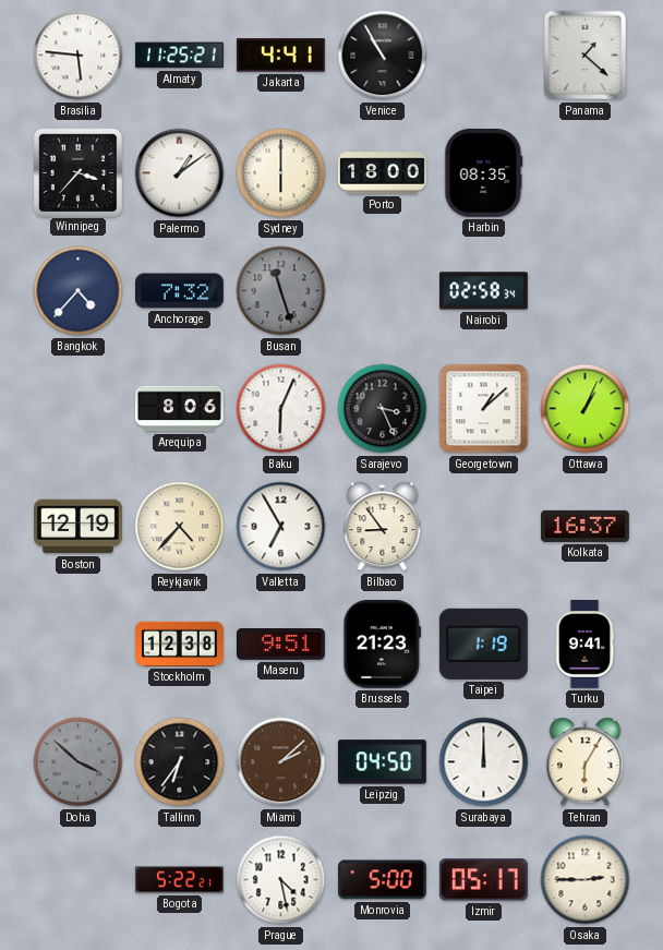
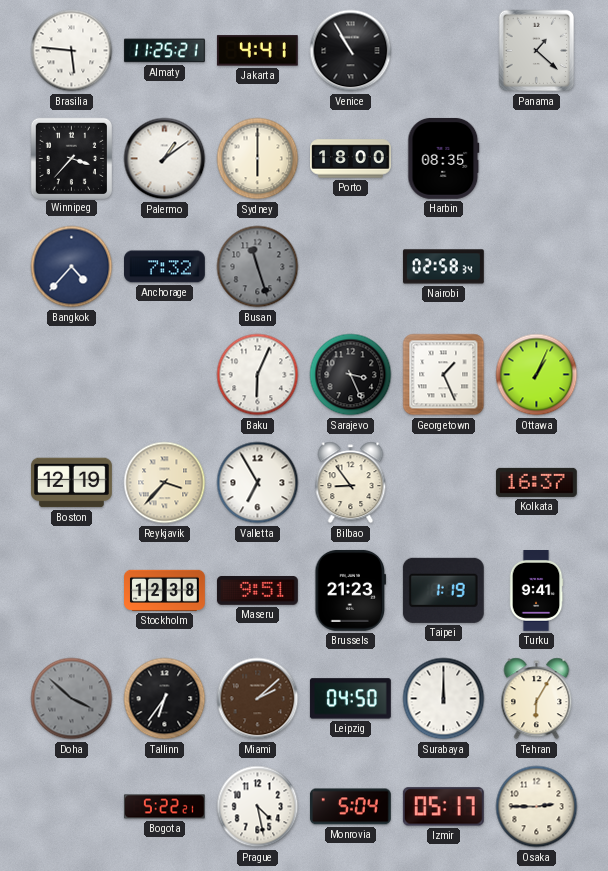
Arequipa: 8:06 -> none (179, 409)
Georgetown: 1:08 -> 1:26 (444, 375)
Reykjavik: 4:37 -> 3:37 (165, 483)
Monrovia: 5:00 -> 5:04 (350, 807)
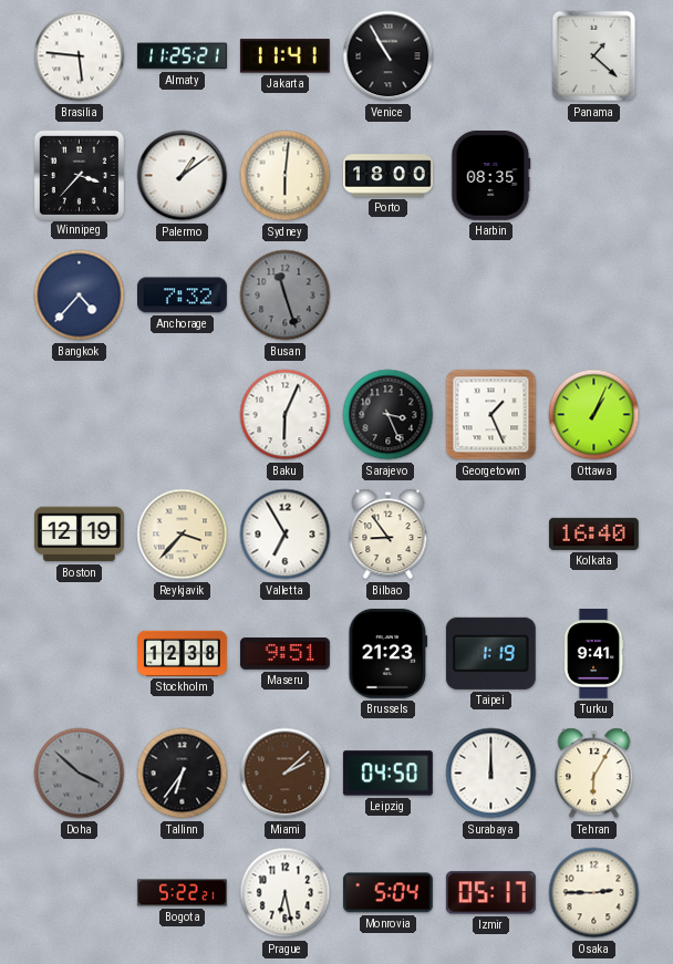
Jakarta: 4:41 -> 11:41 (284, 56)
Sydney: 6:00 -> 6:01 (286, 176)
Nairobi: 02:58 -> none (443, 267)
Kolkata: 16:37 -> 16:40 (593, 533)
Prague: 4:28 -> 6:28 (286, 893)
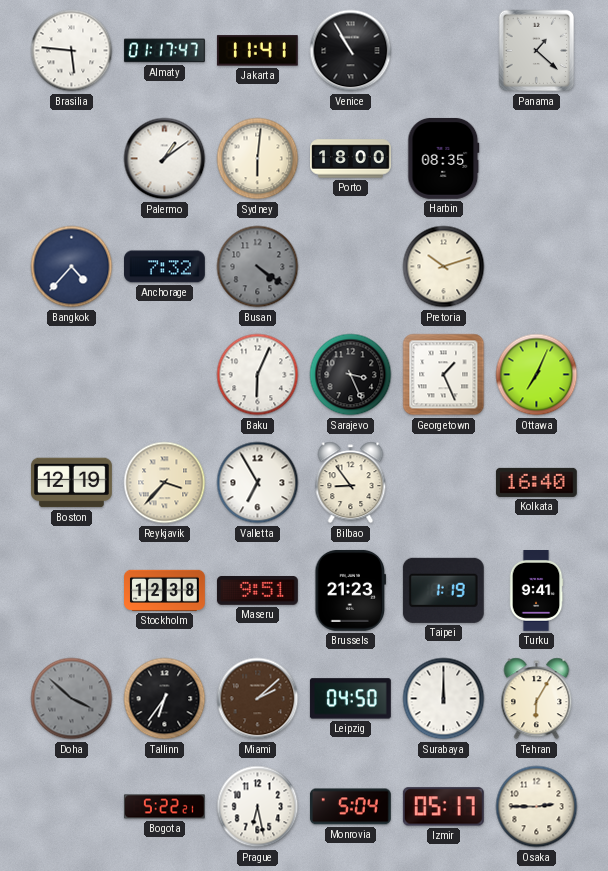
Almaty: 11:25 -> 01:17 (164, 51)
Winnipeg: 3:37 -> none (79, 175)
Busan: 11:27 -> 4:21 (258, 267)
Pretoria: none -> 10:12 (444, 267)
Ottawa: 1:04 -> 7:04 (537, 375)
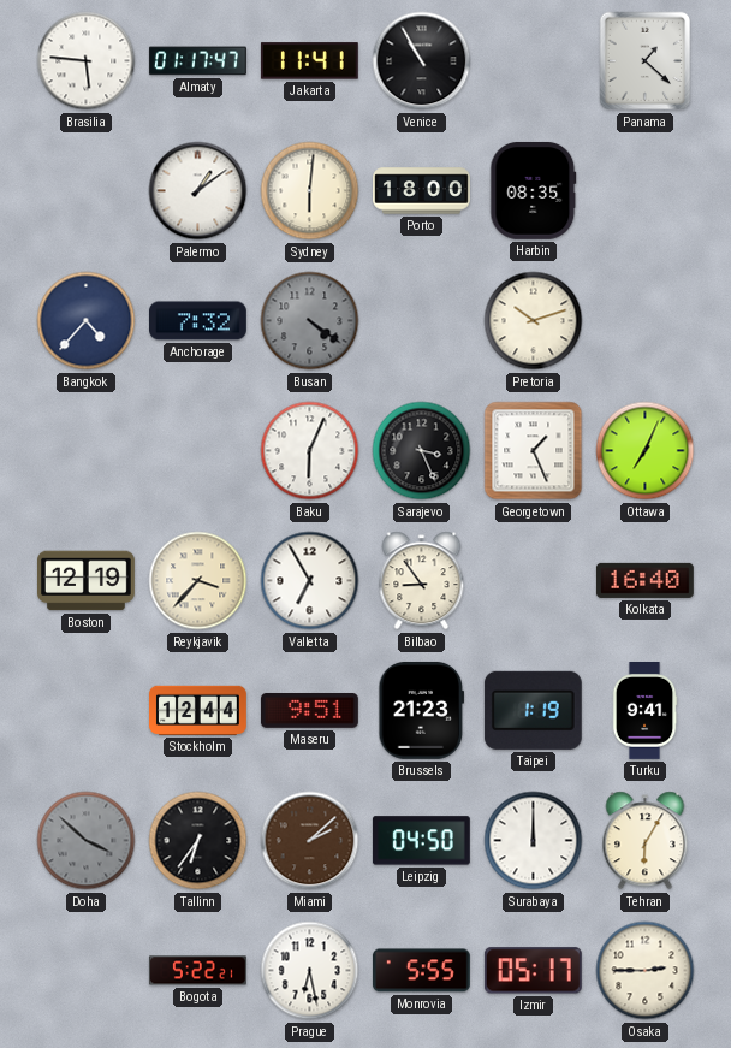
Stockholm: 12:38 -> 12:44 (198, 710)
Monrovia: 5:04 -> 5:55 (421, 971)
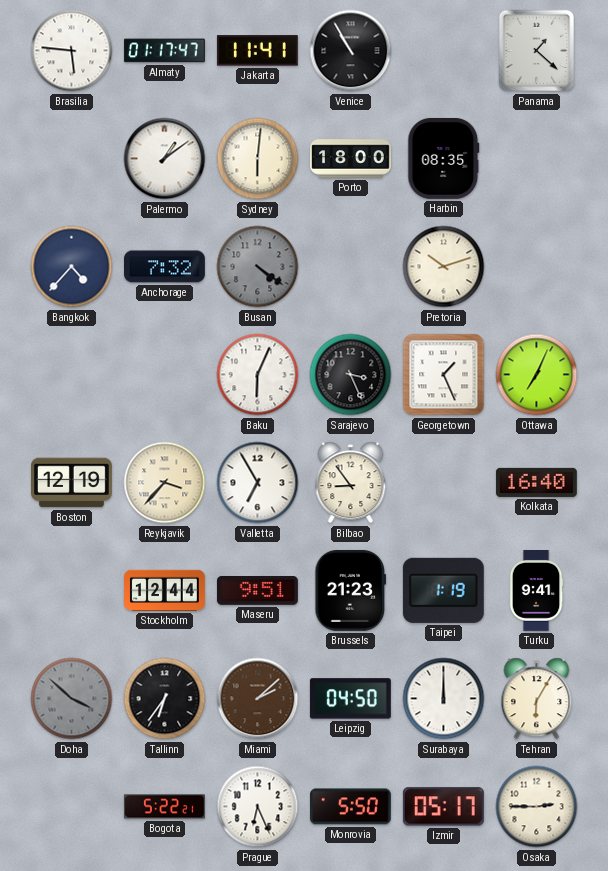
Prague: 6:28 -> 6:26 (258, 807)
Monrovia: 5:55 -> 5:50 (350, 807)
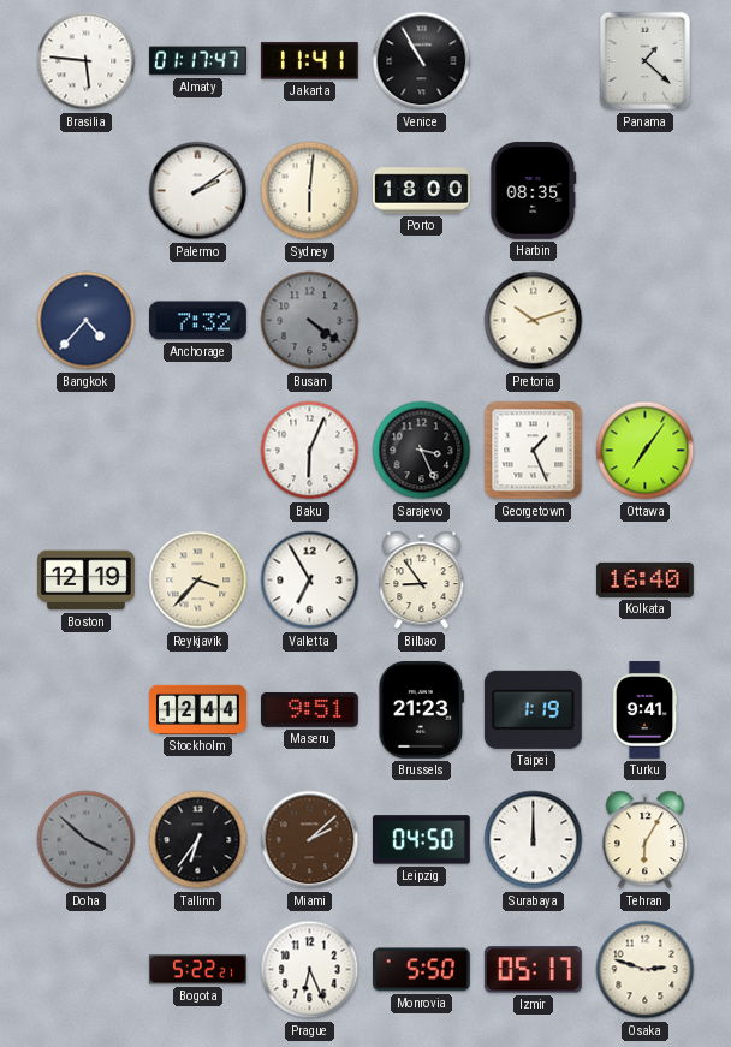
Palermo: 1:09 -> 2:09 (198, 191)
Ottawa: 7:04 -> 7:06 (646, 451)
Osaka: 2:45 -> 2:48 (646, 970)
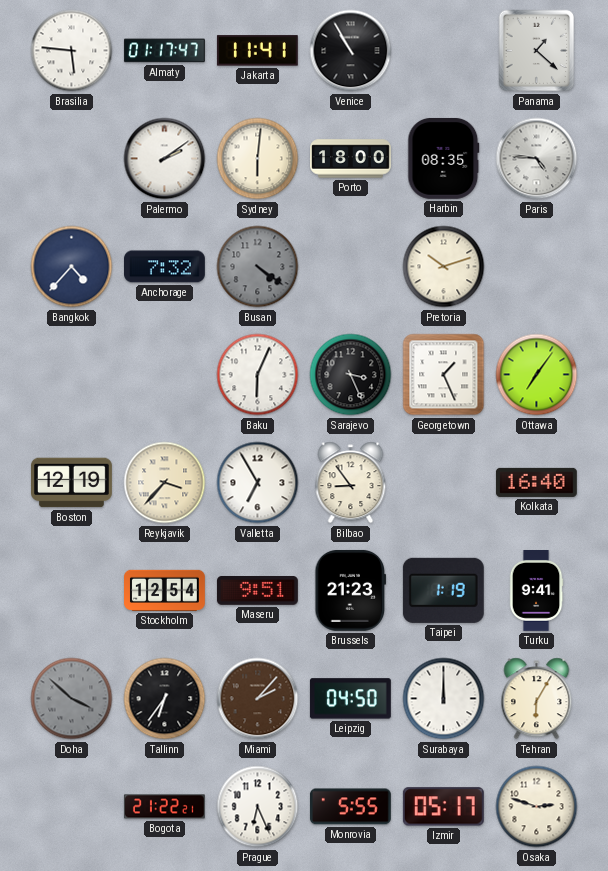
Paris: none -> 4:46 (537, 159)
Stockholm: 12:44 -> 12:54 (165, 590)
Miami: 2:08 -> 2:07 (258, 699)
Bogota: 5:22 -> 21:22 (164, 807)
Monrovia: 5:50 -> 5:55 (350, 807)
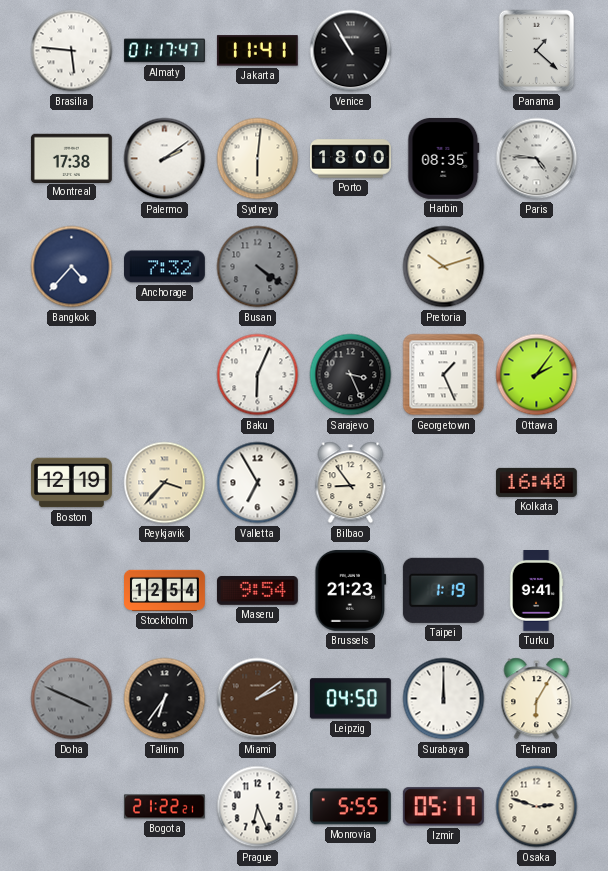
Montreal: none -> 17:38 (71, 158)
Ottawa: 7:06 -> 2:06 (537, 375)
Maseru: 9:51 -> 9:54 (257, 591)
Doha: 3:52 -> 3:49 (72, 699)
Miami: 2:07 -> 2:09 (258, 699)
